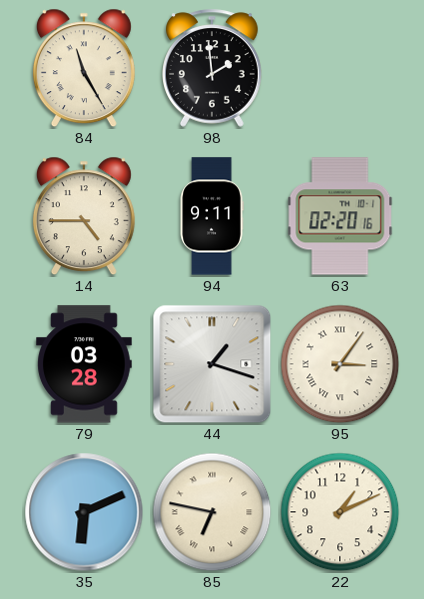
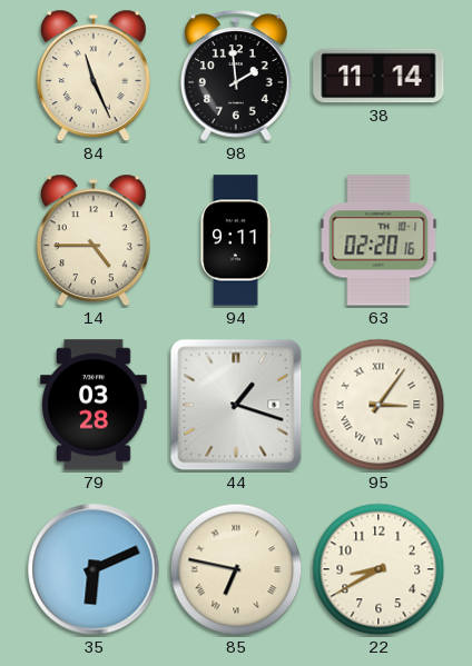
84: 11:25 -> 11:26 (94, 76)
38: none -> 11:14 (378, 76)
22: 1:11 -> 8:40 (378, 569)
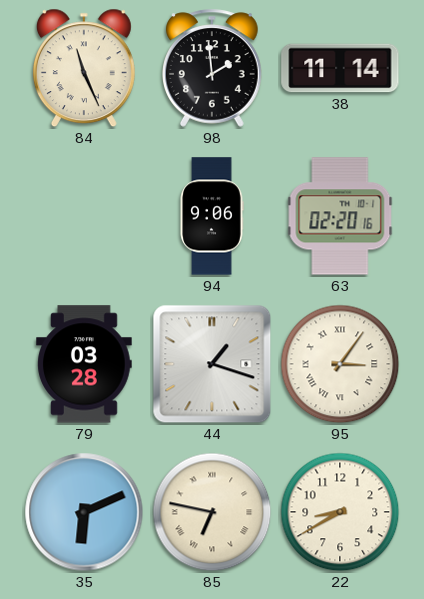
14: 4:45 -> none (94, 240)
94: 9:11 -> 9:06 (212, 216)
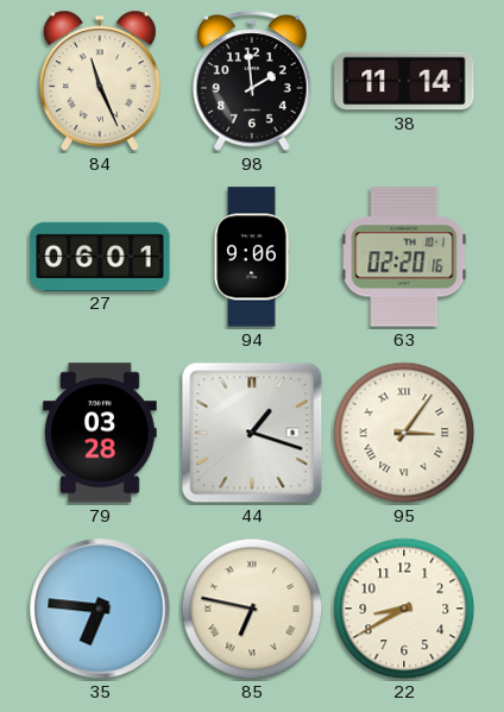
27: none -> 06:01 (100, 256)
35: 6:11 -> 6:46 (100, 609)
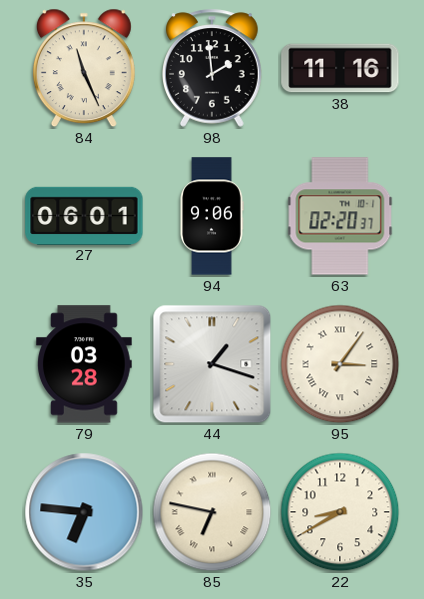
38: 11:14 -> 11:16 (340, 68)
63: 02:20:16 -> 02:20:37 (340, 216)
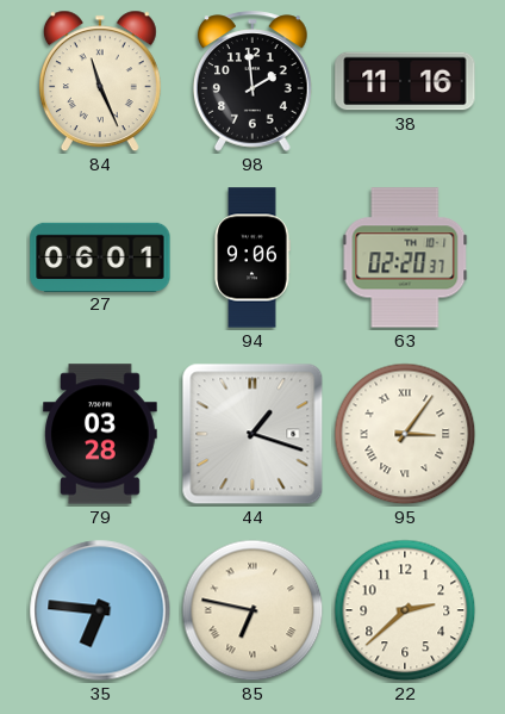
22: 8:40 -> 2:38 (405, 610)
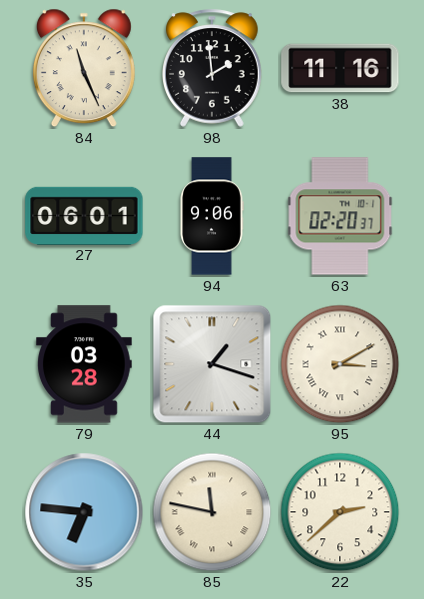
95: 3:06 -> 3:10 (340, 364)
85: 6:47 -> 11:47 (212, 512)
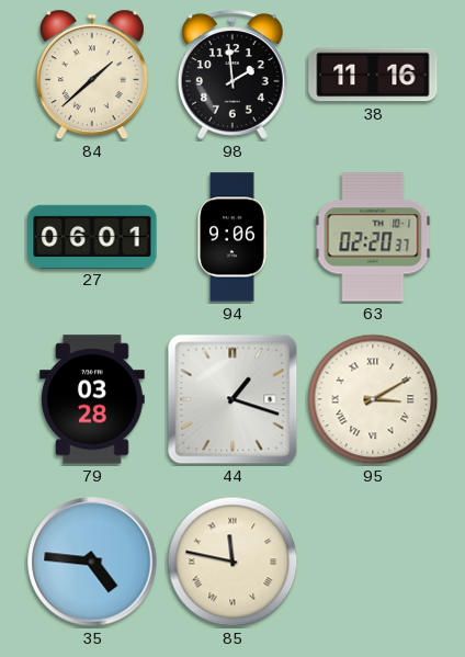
84: 11:26 -> 1:38 (92, 75)
35: 6:46 -> 4:46 (92, 562)
22: 2:38 -> none (340, 512)
